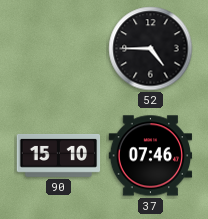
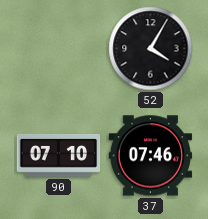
52: 4:45 -> 4:05 (151, 49)
90: 15:10 -> 07:10 (59, 155)
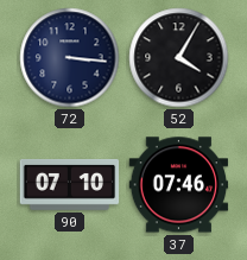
72: none -> 3:16 (70, 58)
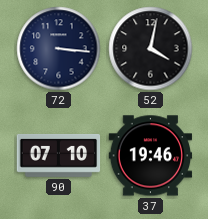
52: 4:05 -> 4:02 (151, 49)
37: 07:46 -> 19:46 (151, 156)
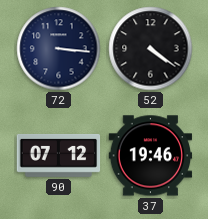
52: 4:02 -> 4:21 (151, 49)
90: 07:10 -> 07:12 (59, 155)
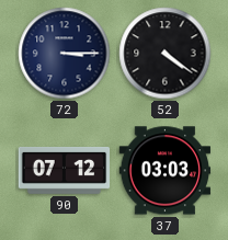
72: 3:16 -> 3:15 (65, 54)
37: 19:46 -> 03:03 (166, 171)
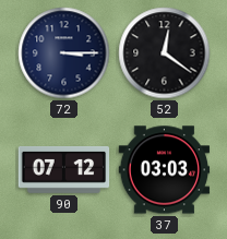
52: 4:21 -> 12:21 (165, 53)
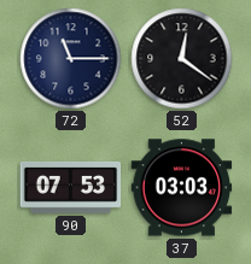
72: 3:15 -> 11:15 (71, 59)
90: 07:12 -> 07:53 (71, 187)
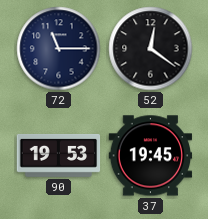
90: 07:53 -> 19:53 (59, 155)
37: 03:03 -> 19:45 (151, 156)
